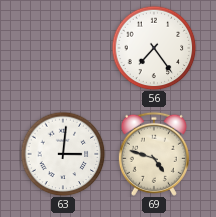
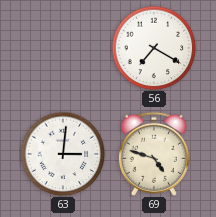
56: 7:24 -> 7:20 (154, 48)
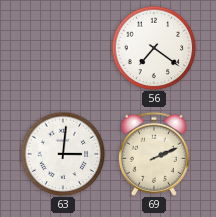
56: 7:20 -> 7:21 (154, 48)
69: 4:48 -> 2:11 (154, 154)
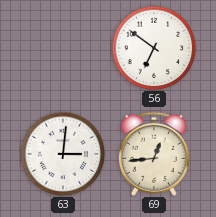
56: 7:21 -> 6:51 (154, 48)
69: 2:11 -> 12:44 (154, 154)
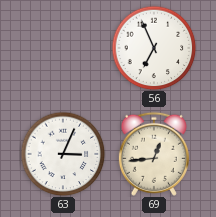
56: 6:51 -> 6:56 (154, 48)
63: 3:01 -> 3:04 (63, 154)
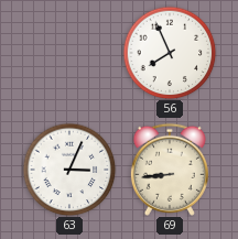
56: 6:56 -> 7:56 (170, 53)
69: 12:44 -> 8:44 (170, 170)
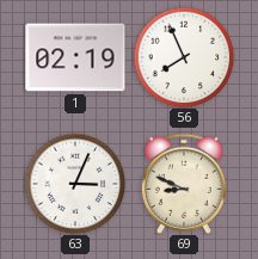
1: none -> 02:19 (75, 57)
69: 8:44 -> 8:49 (184, 184)
